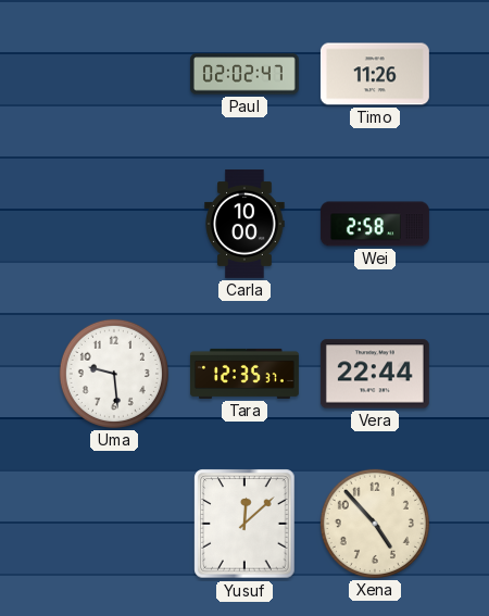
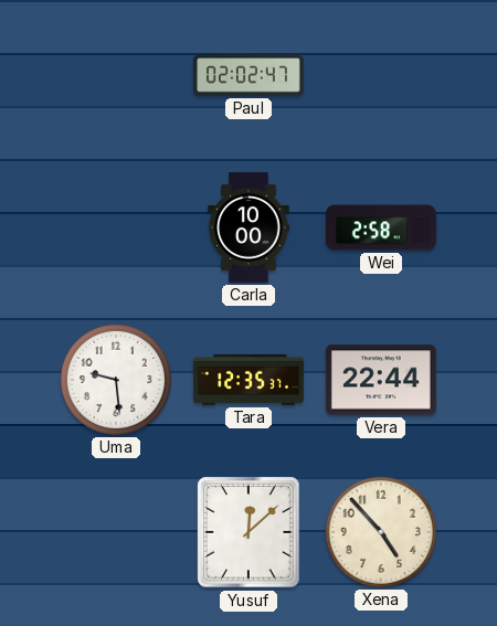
Timo: 11:26 -> none (375, 74)
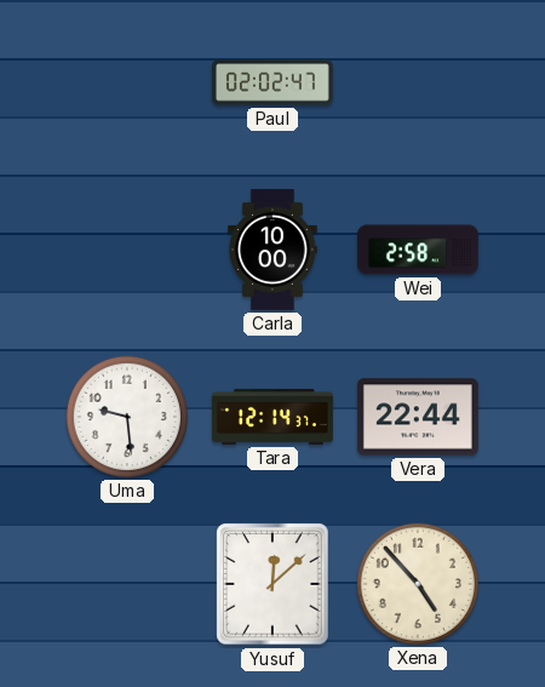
Tara: 12:35 -> 12:14 (272, 417)
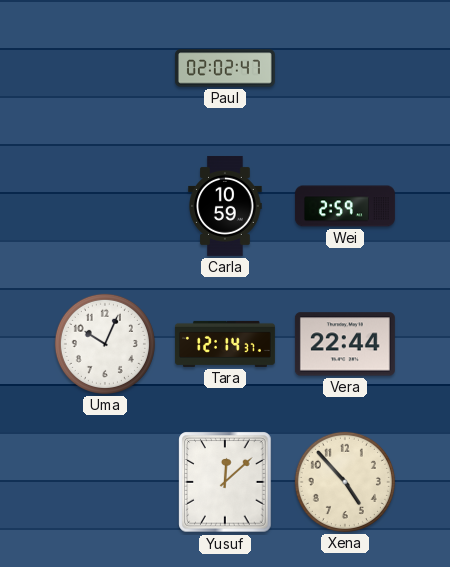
Carla: 10:00 -> 10:59 (225, 206)
Wei: 2:58 -> 2:59 (345, 206)
Uma: 9:29 -> 10:04 (105, 344)
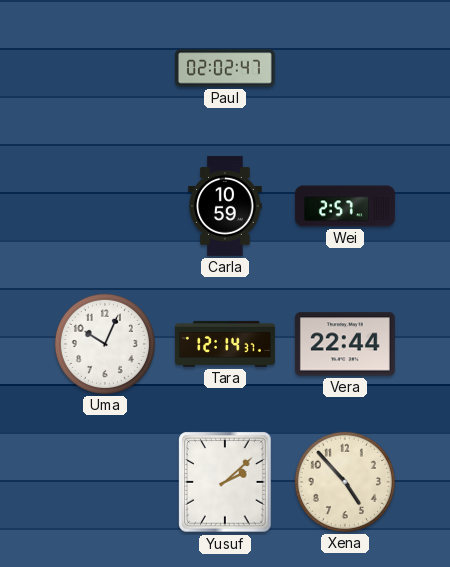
Wei: 2:59 -> 2:57 (345, 206)
Yusuf: 12:08 -> 2:08 (225, 482)
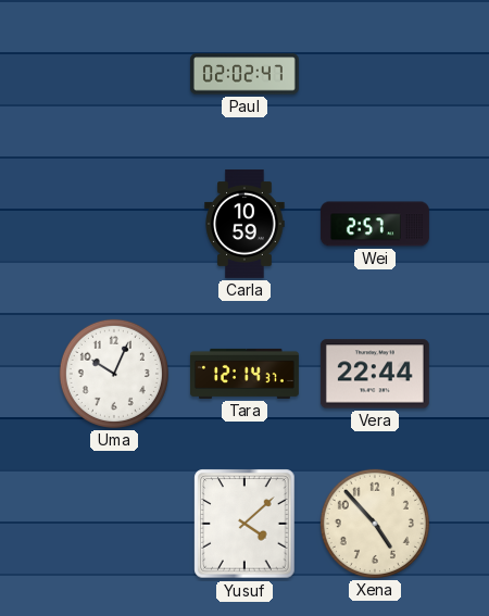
Yusuf: 2:08 -> 4:08 (244, 524)
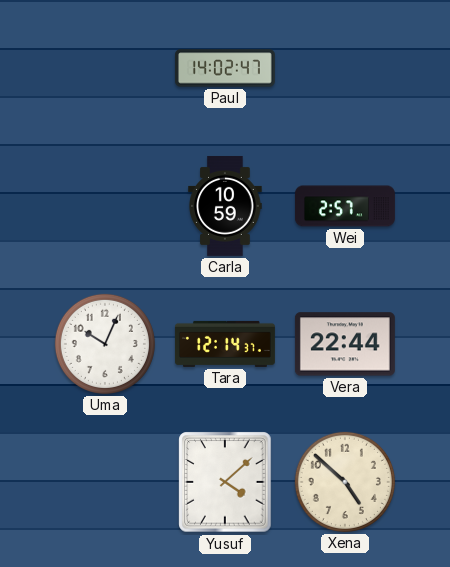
Paul: 02:02 -> 14:02 (225, 68)
Xena: 4:53 -> 4:52 (345, 482)
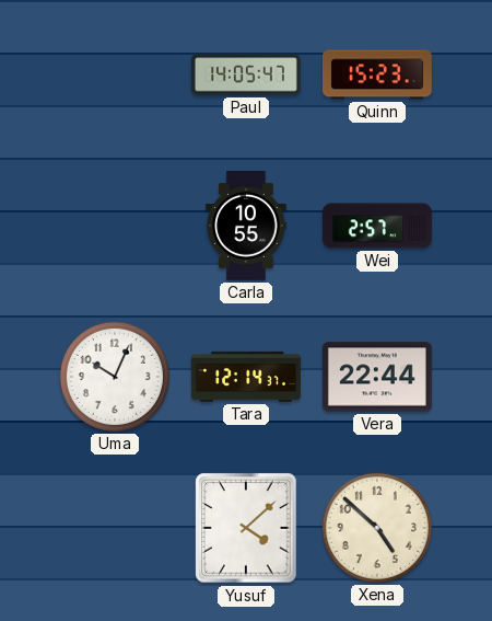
Paul: 14:02 -> 14:05 (246, 74)
Quinn: none -> 15:23 (377, 74)
Carla: 10:59 -> 10:55 (246, 226)
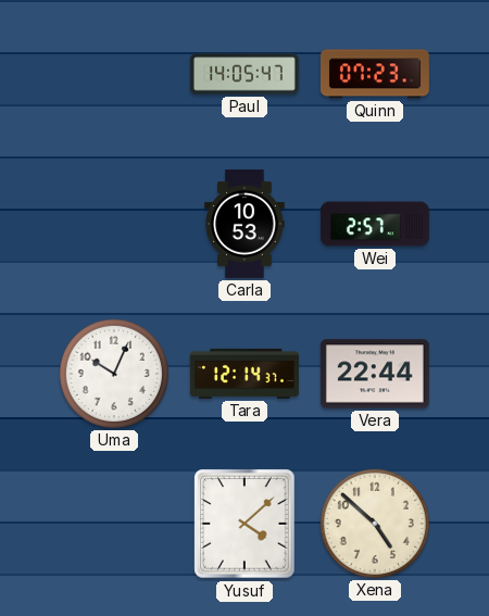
Quinn: 15:23 -> 07:23 (375, 74)
Carla: 10:55 -> 10:53 (244, 224)
